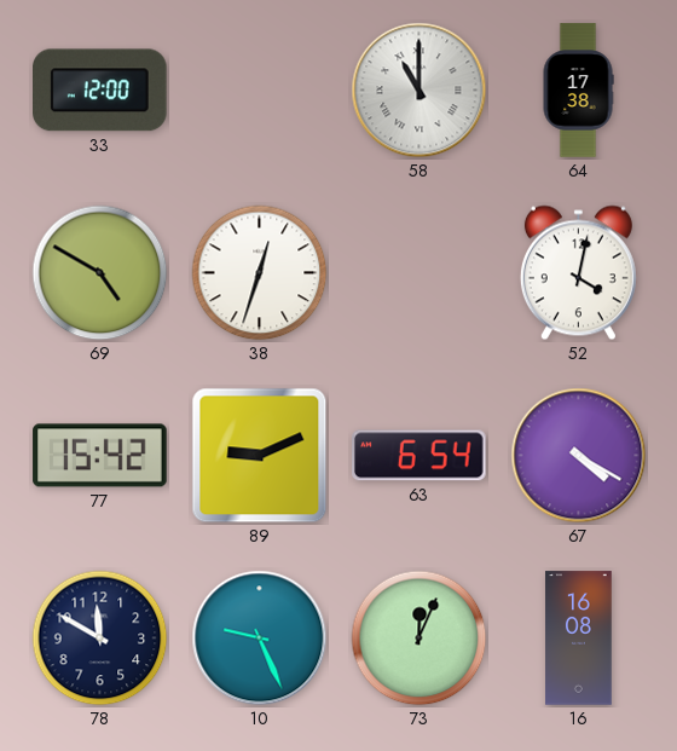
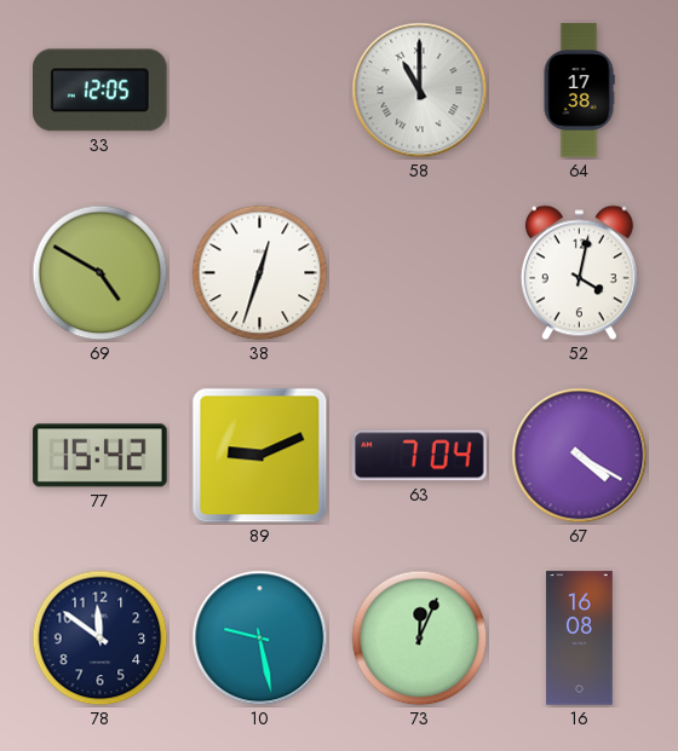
33: 12:00 -> 12:05 (100, 91)
63: 6:54 -> 7:04 (420, 456)
78: 11:50 -> 11:51 (100, 639)
10: 9:26 -> 9:28 (260, 639)
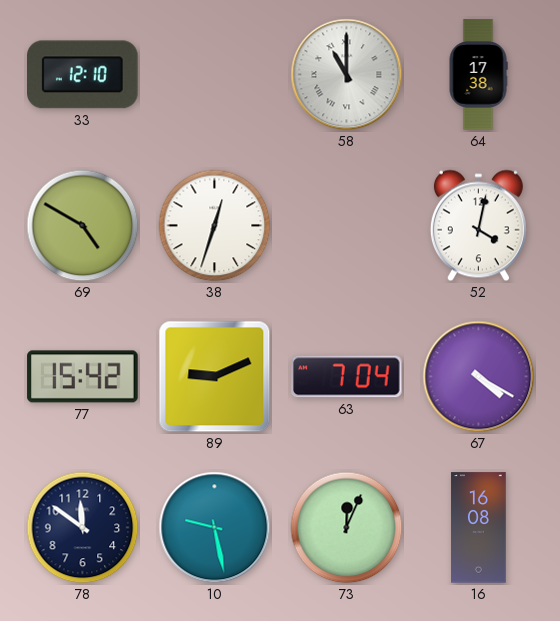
33: 12:05 -> 12:10 (83, 75)
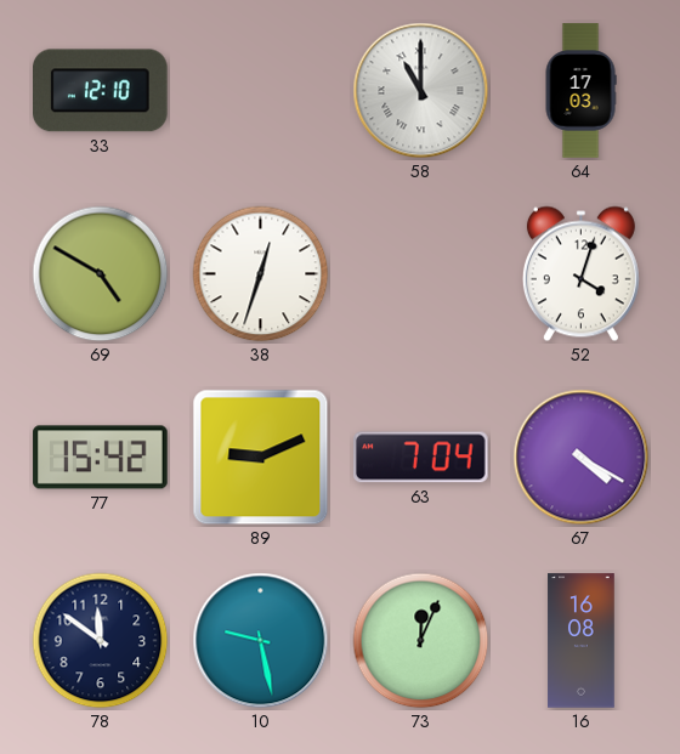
64: 17:38 -> 17:03 (580, 91)
52: 4:02 -> 4:03 (580, 274)
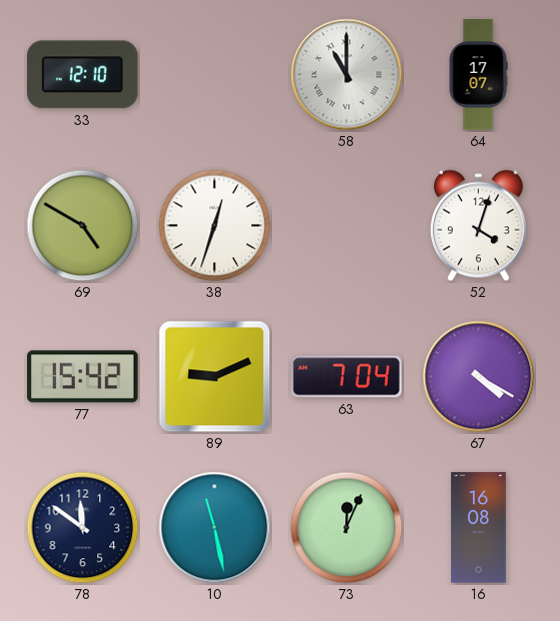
64: 17:03 -> 17:07 (478, 75)
10: 9:28 -> 11:28 (215, 528)
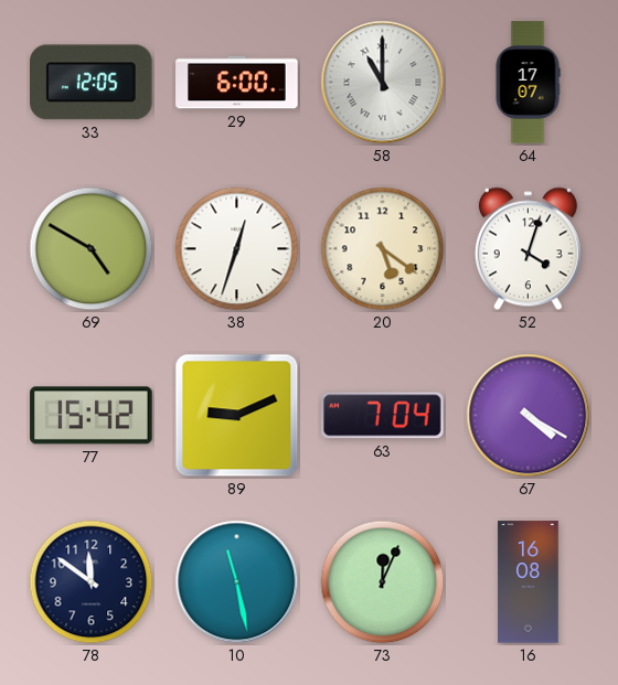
33: 12:10 -> 12:05 (92, 83)
29: none -> 6:00 (237, 83)
20: none -> 5:21 (383, 249)
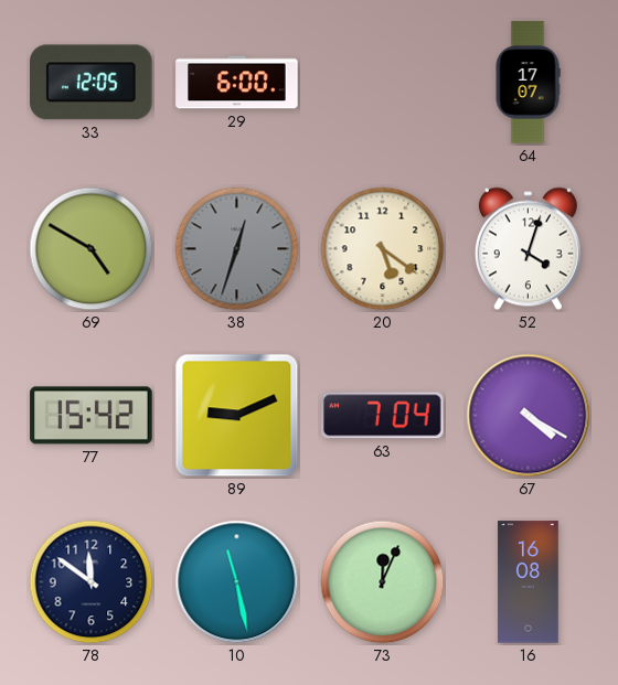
58: 11:00 -> none (383, 83)
38 dial: white -> grey (237, 249)
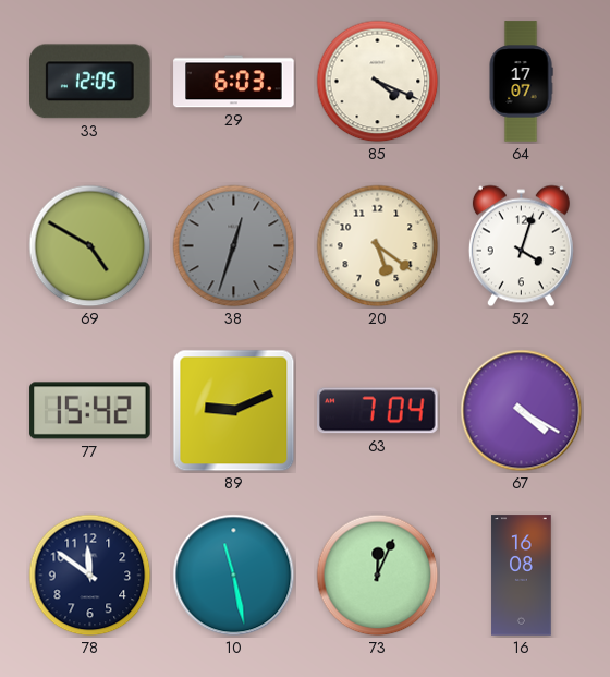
29: 6:00 -> 6:03 (234, 82)
85: none -> 4:19 (378, 82)
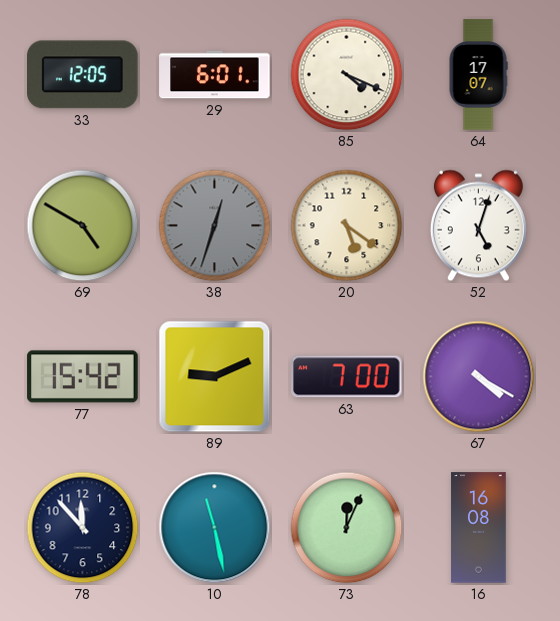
29: 6:03 -> 6:01 (215, 75)
52: 4:03 -> 5:03 (478, 226)
63: 7:04 -> 7:00 (347, 377)
78: 11:51 -> 11:53 (83, 528)
